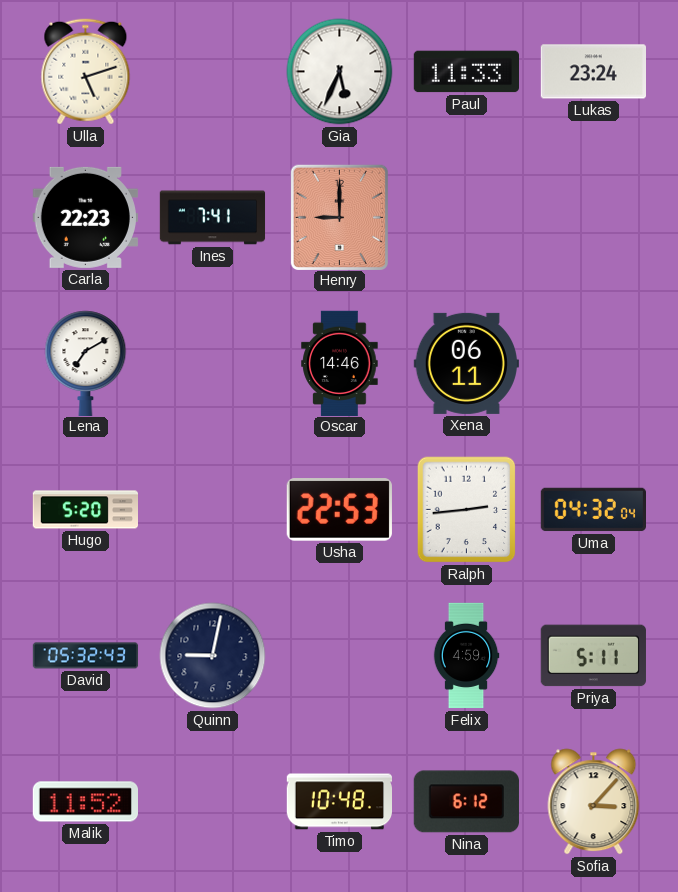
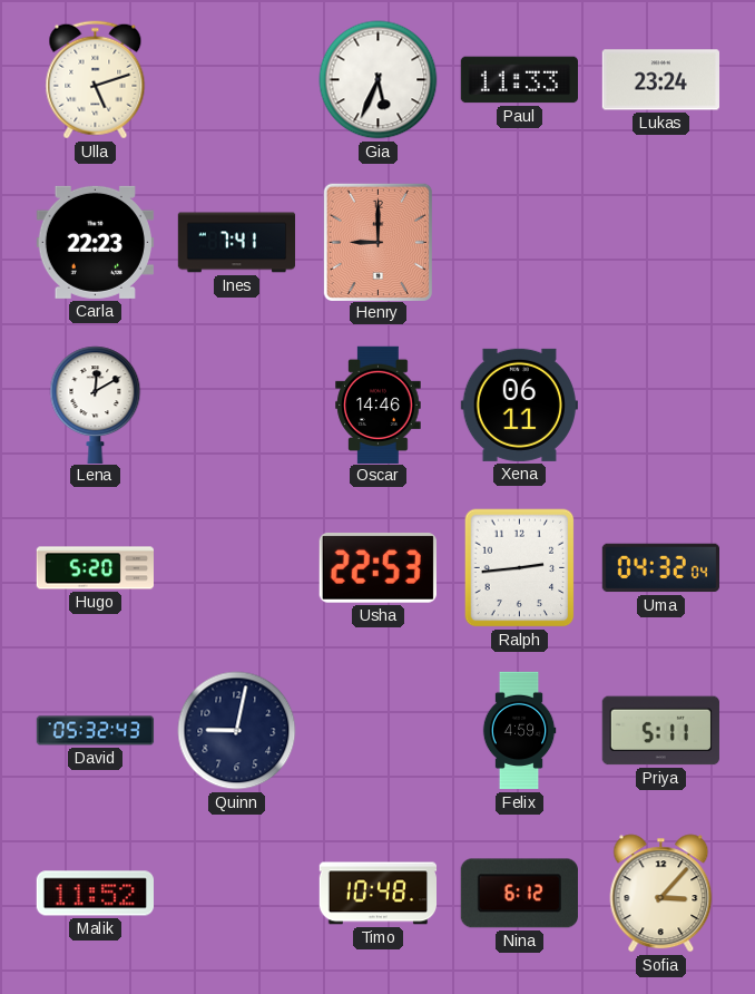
Lena: 7:10 -> 12:10 (96, 405)
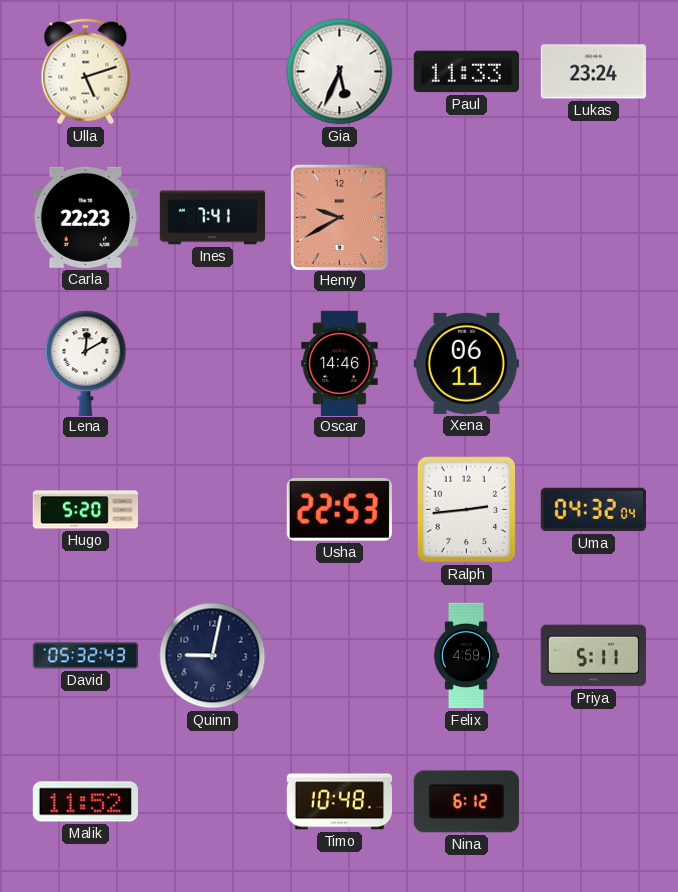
Henry: 9:00 -> 9:40 (339, 217)
Sofia: 3:07 -> none (661, 894)
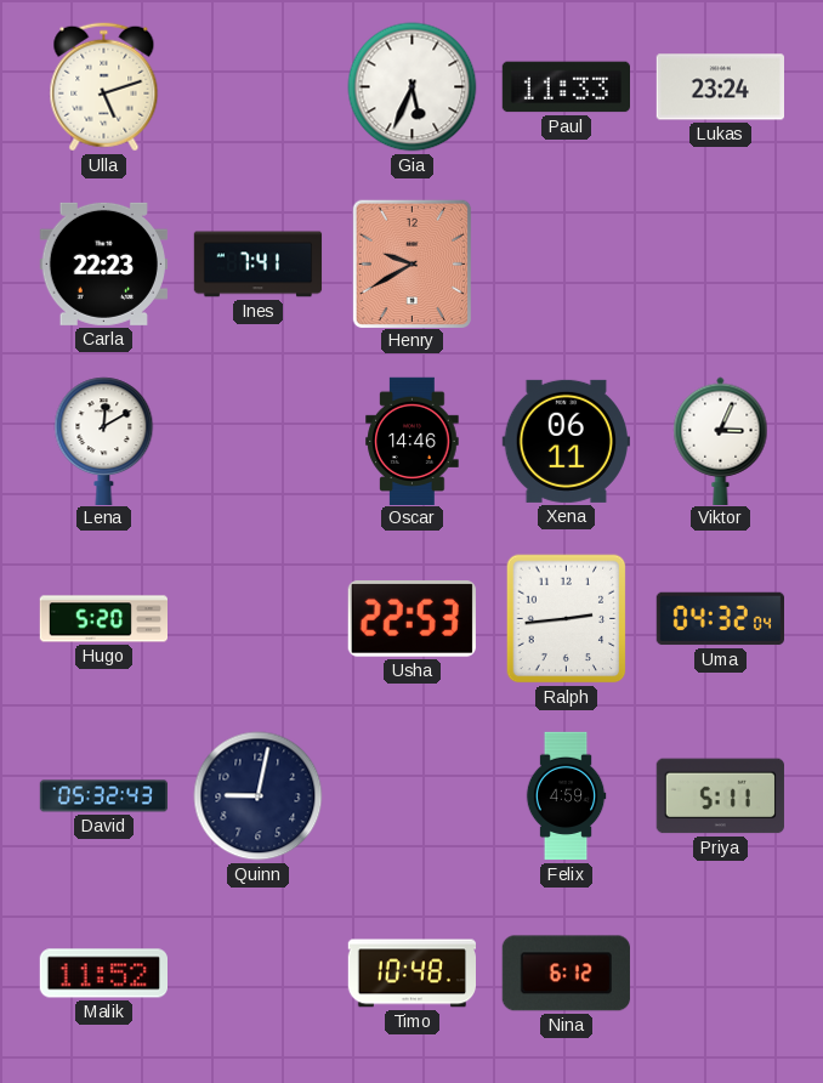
Viktor: none -> 3:04 (721, 441)
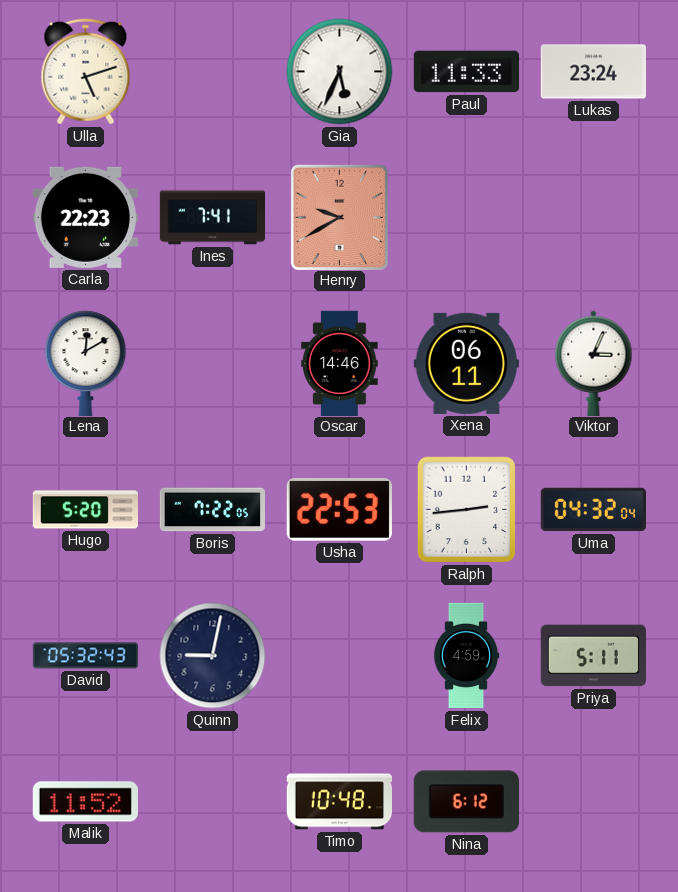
Boris: none -> 7:22 (212, 510)
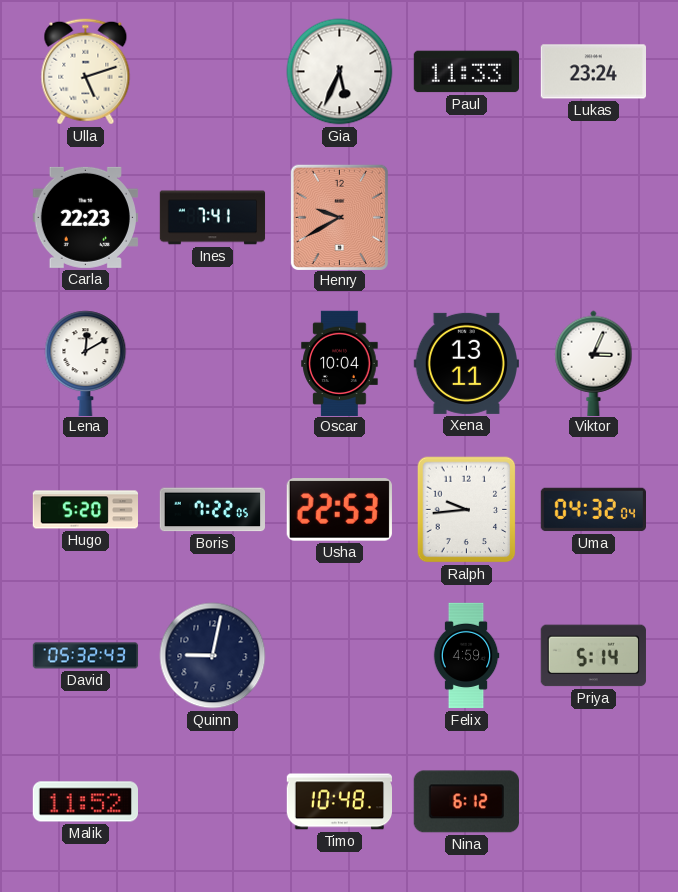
Oscar: 14:46 -> 10:04 (340, 363)
Xena: 06:11 -> 13:11 (466, 363)
Ralph: 2:44 -> 9:44 (467, 510)
Priya: 5:11 -> 5:14 (593, 656)
